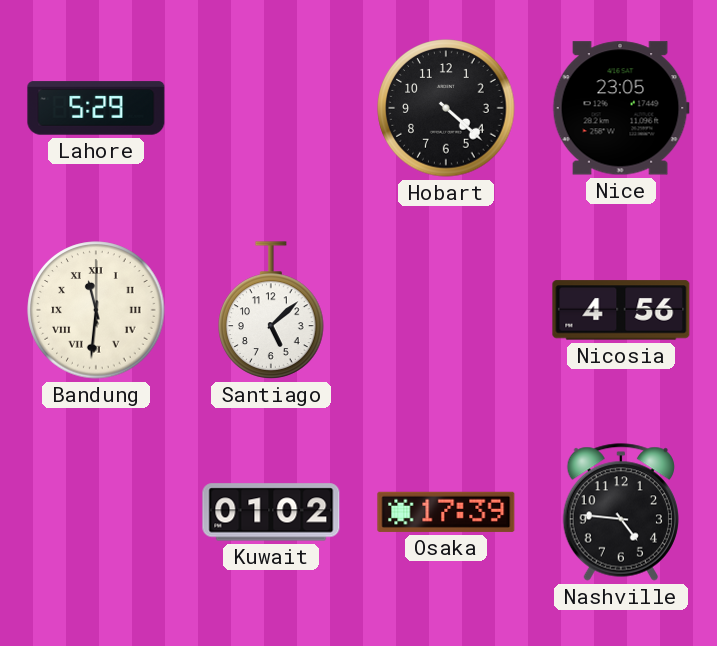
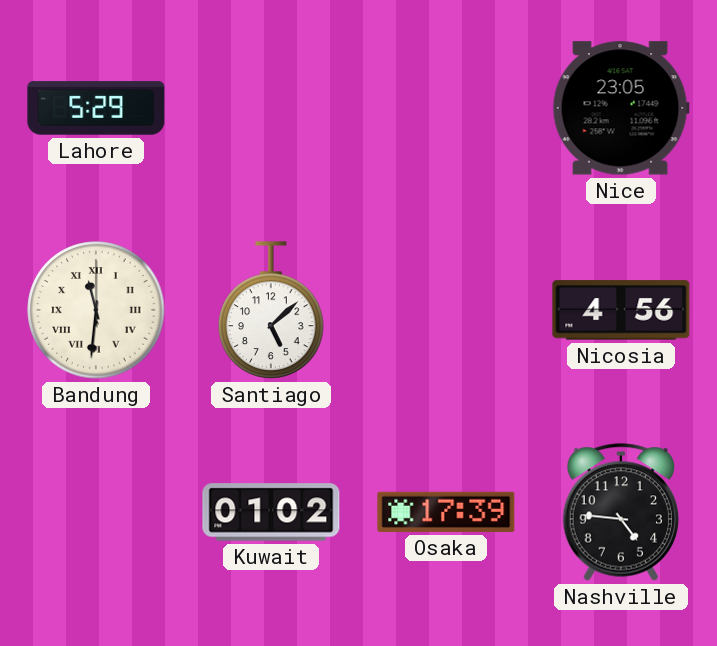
Hobart: 4:22 -> none (446, 108)
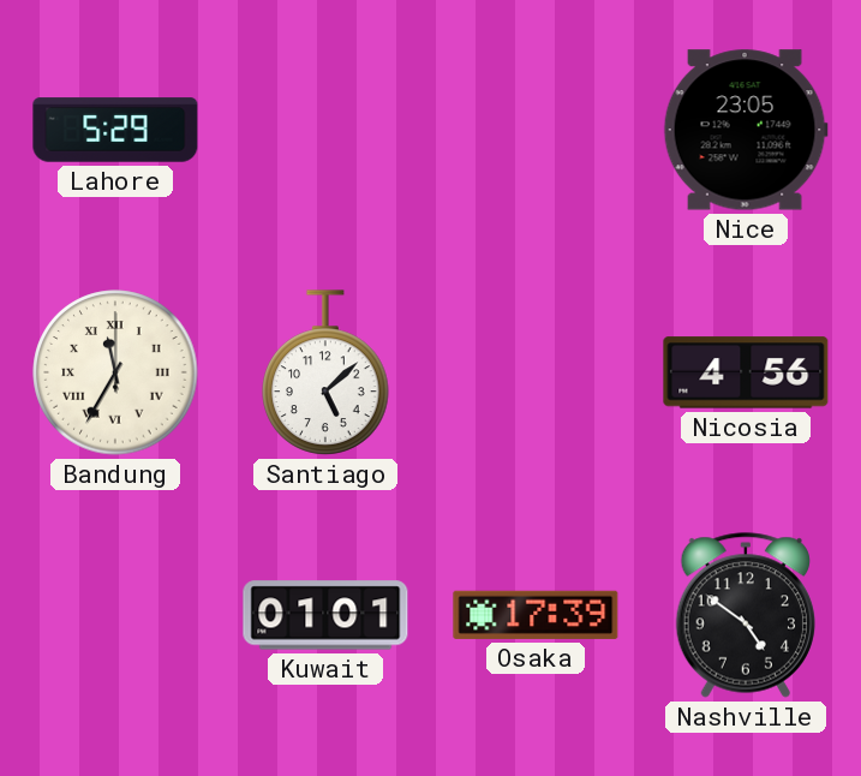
Bandung: 11:31 -> 11:35 (115, 372)
Kuwait: 01:02 -> 01:01 (325, 615)
Nashville: 4:46 -> 4:51 (745, 615)
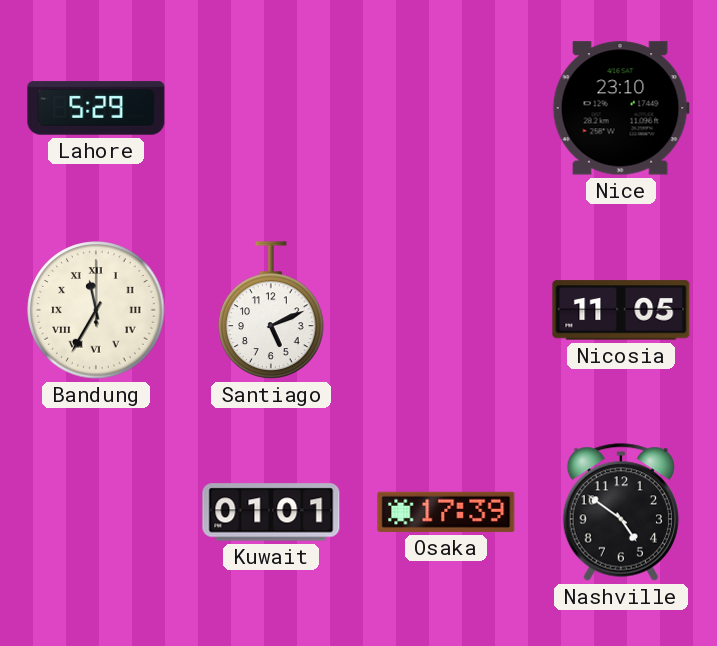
Nice: 23:05 -> 23:10 (621, 108)
Santiago: 5:08 -> 5:11 (271, 310)
Nicosia: 4:56 -> 11:05 (621, 310)
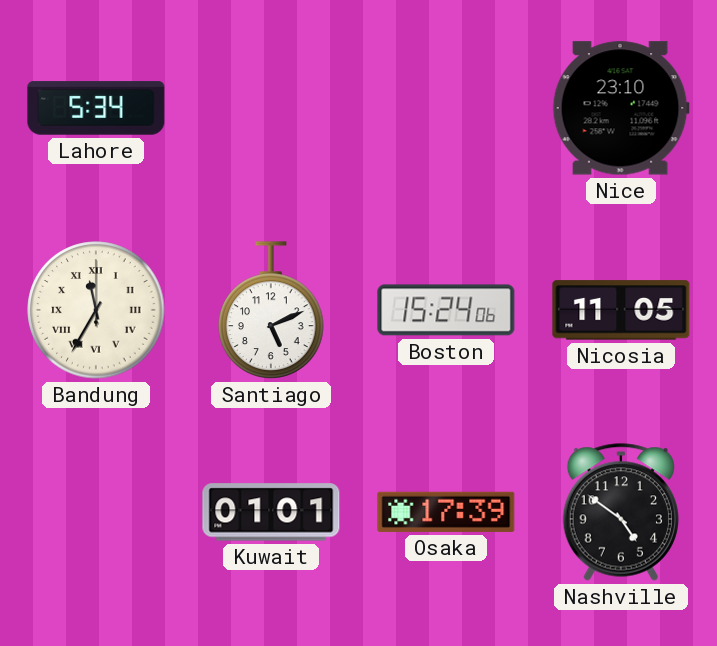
Lahore: 5:29 -> 5:34 (96, 108)
Boston: none -> 15:24 (446, 310)
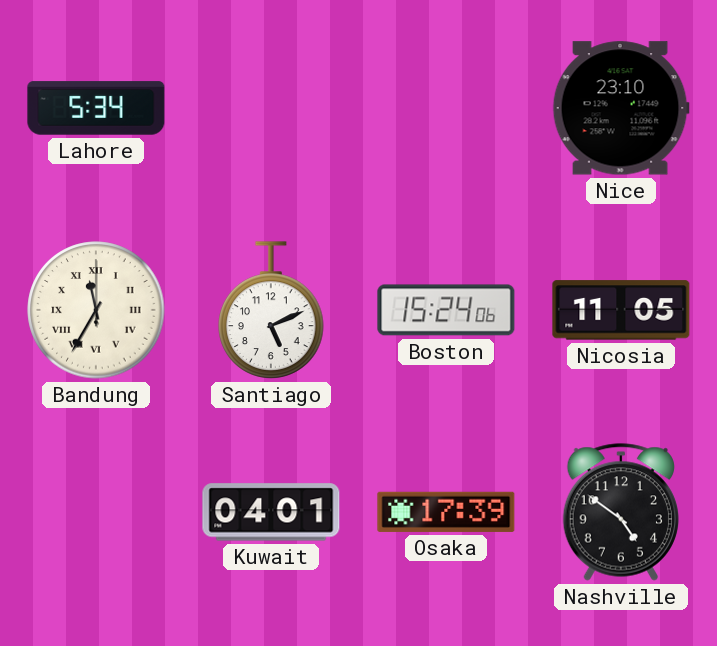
Kuwait: 01:01 -> 04:01 (271, 512)
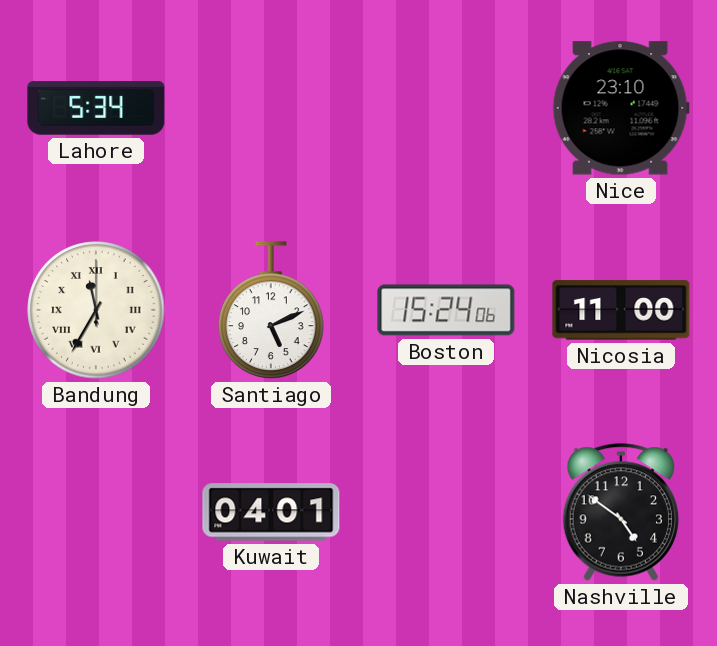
Nicosia: 11:05 -> 11:00 (621, 310)
Osaka: 17:39 -> none (446, 512)
